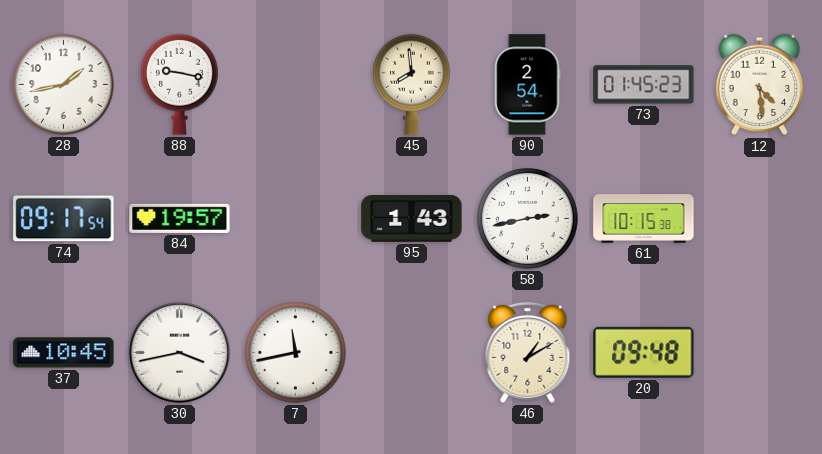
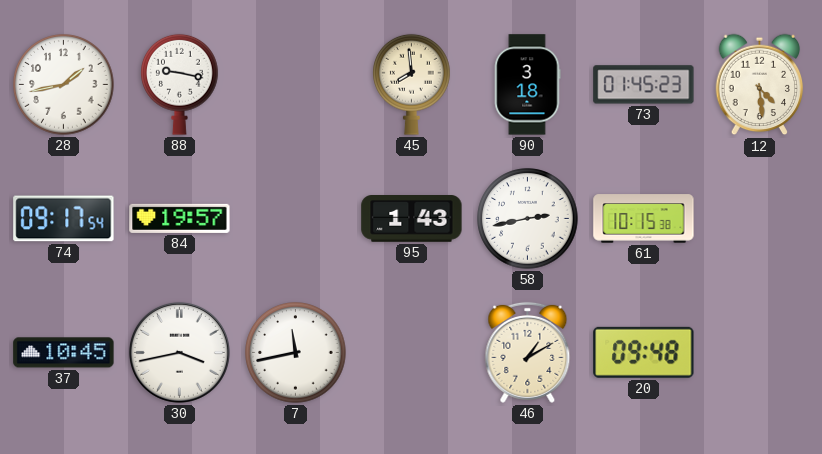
90: 2:54 -> 3:18 (528, 85)
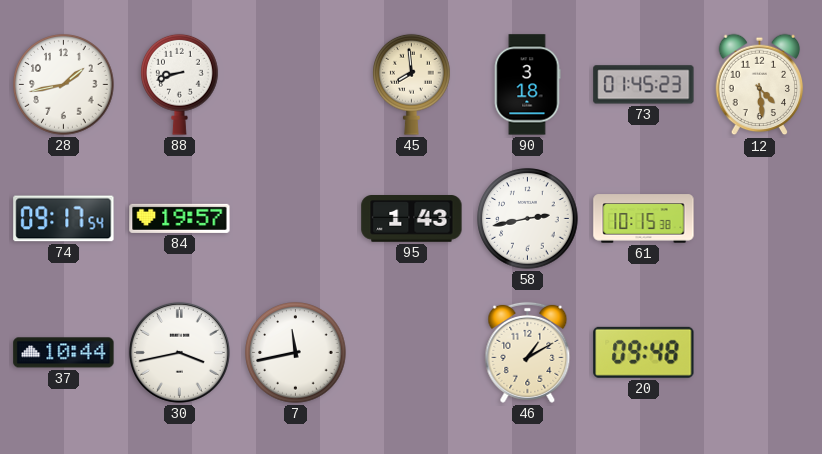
88: 9:17 -> 8:42 (180, 84)
37: 10:45 -> 10:44 (64, 353)
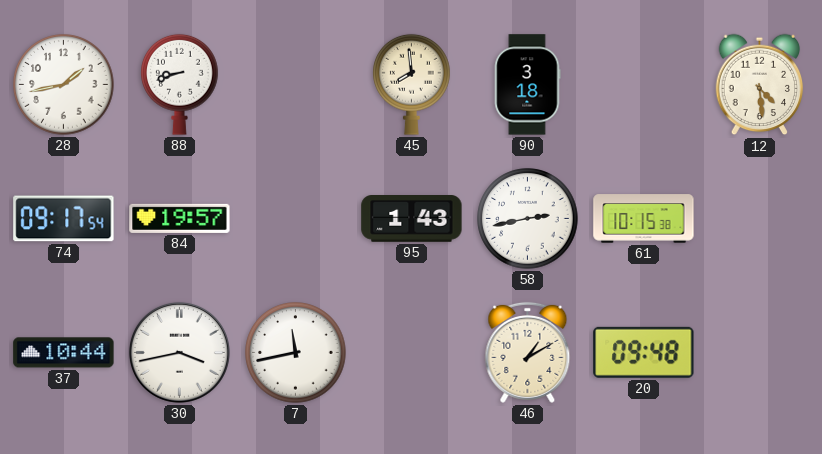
73: 01:45 -> none (644, 85)
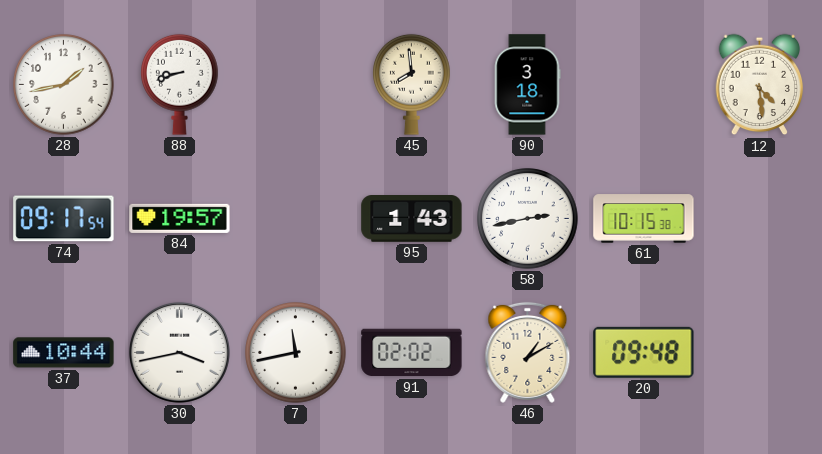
91: none -> 02:02 (412, 353)
